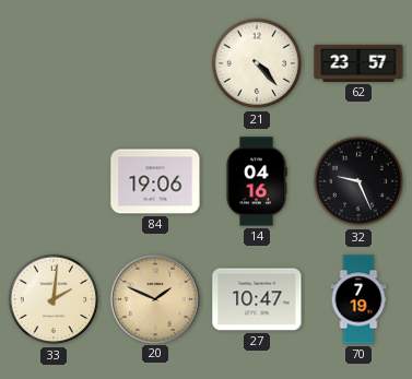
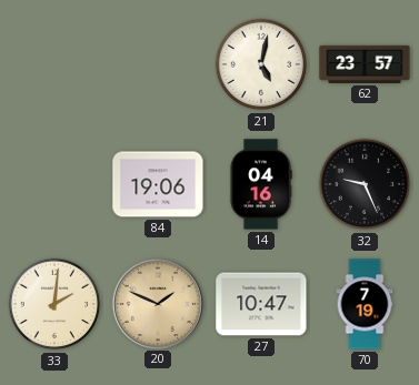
21: 4:23 -> 5:02 (261, 64)
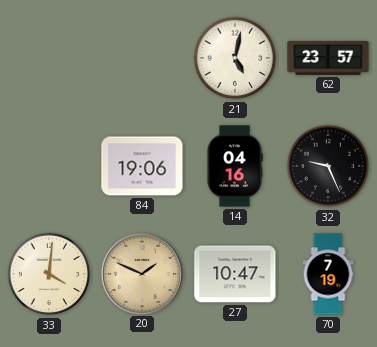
33: 2:01 -> 4:01 (49, 274)
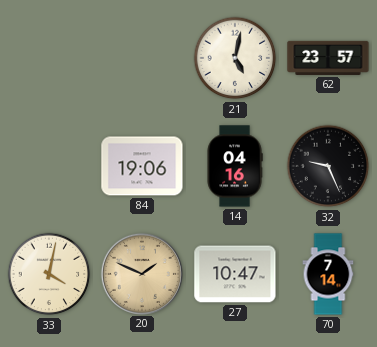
33: 4:01 -> 4:02 (49, 274)
70: 7:19 -> 7:14 (328, 274)
